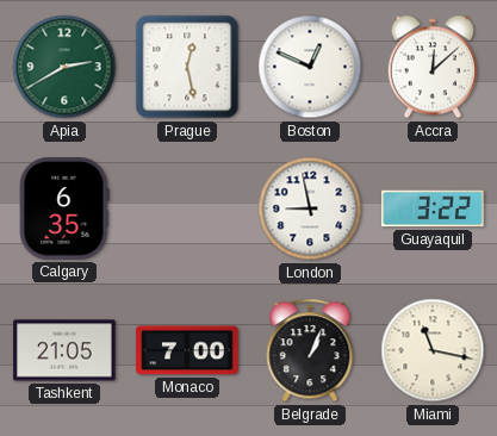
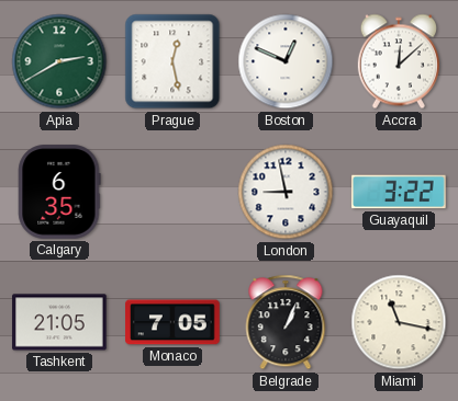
Monaco: 7:00 -> 7:05 (172, 322)
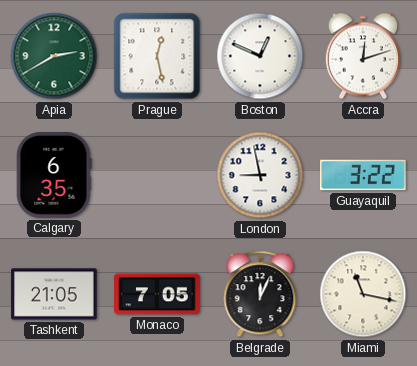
Accra: 12:08 -> 12:12 (363, 56)
Belgrade: 1:04 -> 12:04 (260, 294)
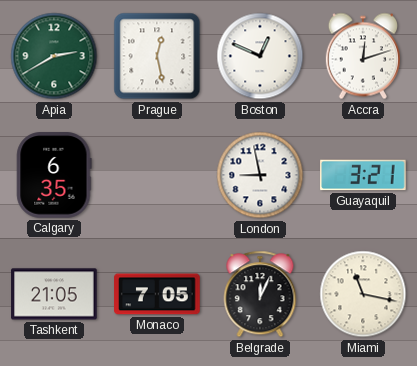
Guayaquil: 3:22 -> 3:21 (363, 175)
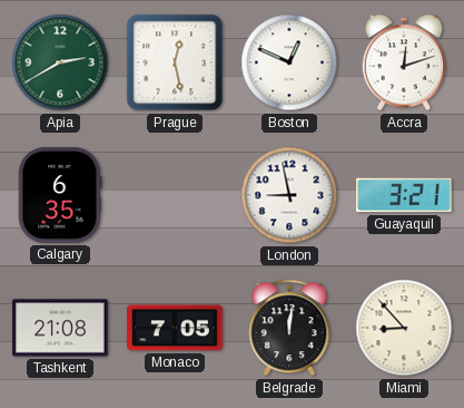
Tashkent: 21:05 -> 21:08 (60, 328)
Belgrade: 12:04 -> 12:01 (289, 328)
Miami: 11:17 -> 8:53 (404, 328)
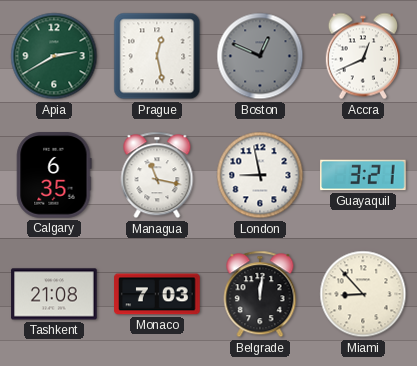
Boston dial: white -> grey (260, 56)
Accra: 12:12 -> 12:41 (363, 56)
Managua: none -> 11:17 (157, 175)
Monaco: 7:05 -> 7:03 (157, 294)
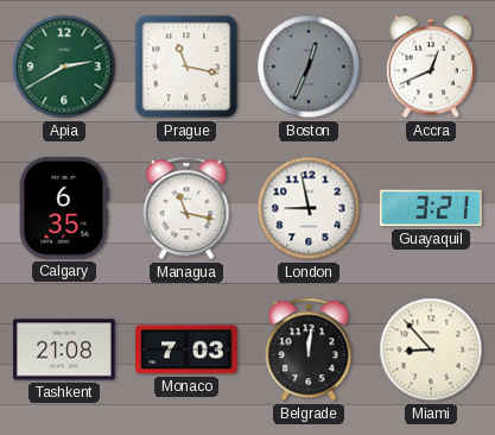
Prague: 12:28 -> 11:17 (186, 67)
Boston: 12:49 -> 12:34 (309, 67)
